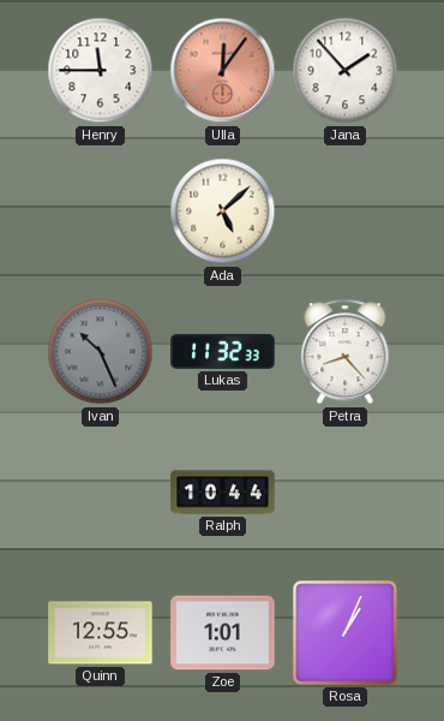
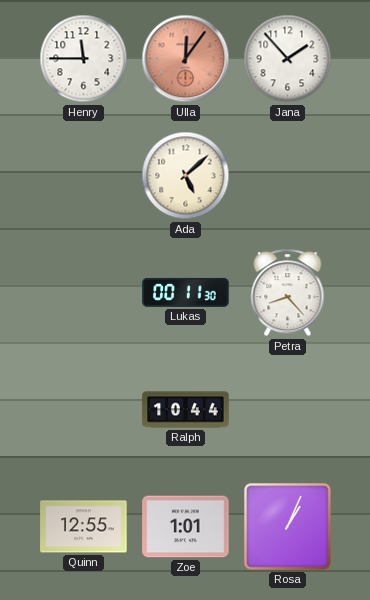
Ivan: 10:26 -> none (101, 352)
Lukas: 11:32 -> 00:11 (186, 292)
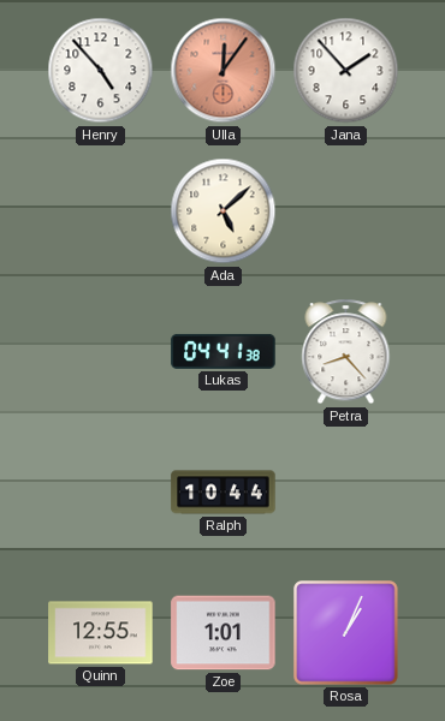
Henry: 11:45 -> 4:53 (101, 71)
Lukas: 00:11 -> 04:41 (224, 351)
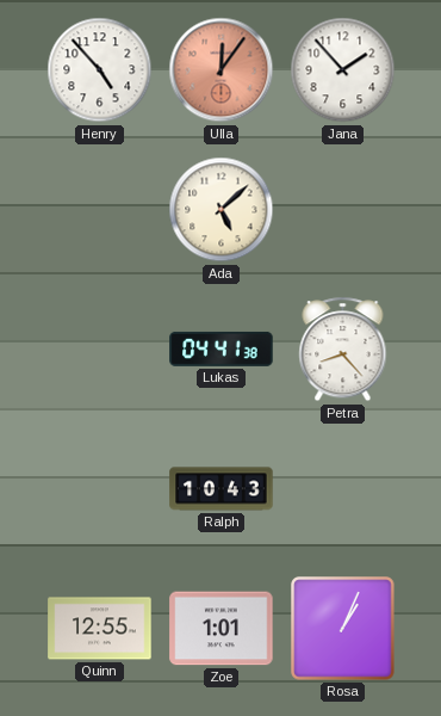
Ralph: 10:44 -> 10:43 (222, 489)
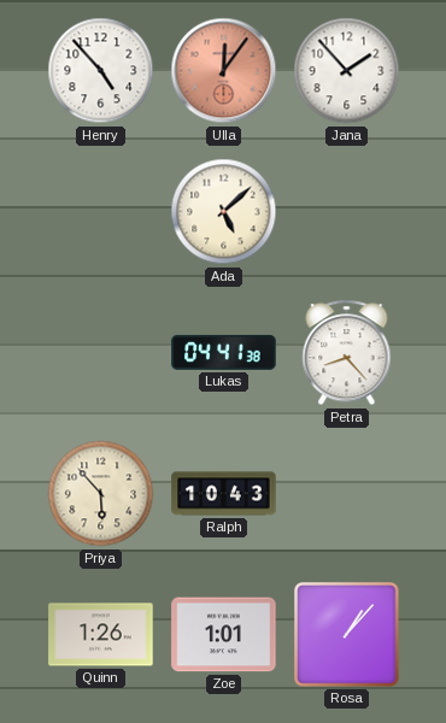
Priya: none -> 5:53 (101, 494)
Quinn: 12:55 -> 1:26 (101, 635)
Rosa: 1:04 -> 1:07 (347, 635)
